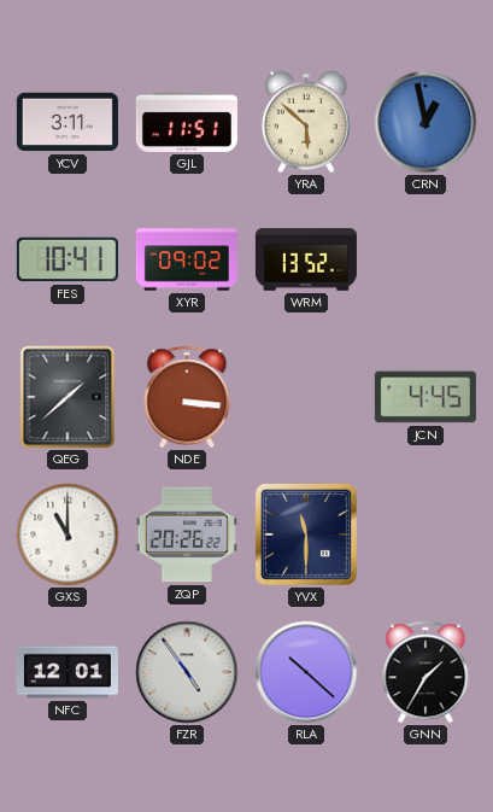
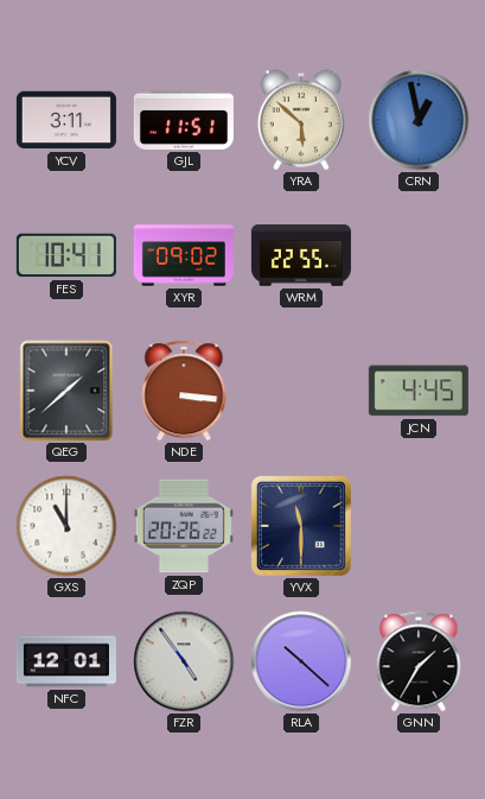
WRM: 13:52 -> 22:55 (301, 255)
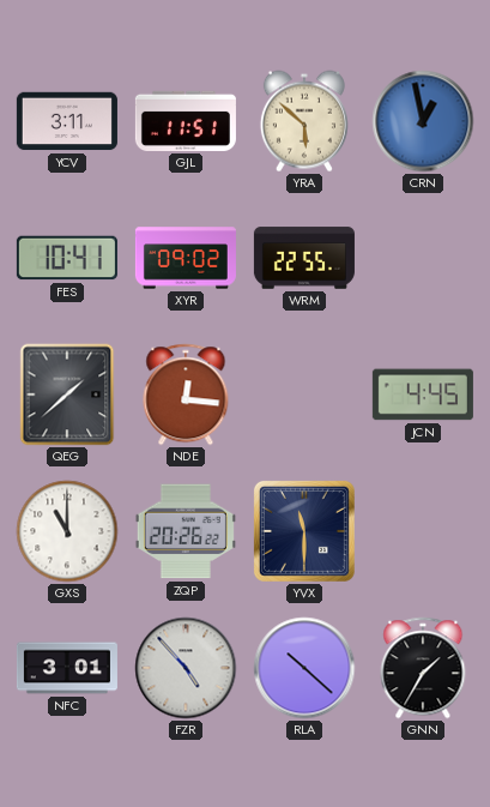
NDE: 3:16 -> 12:16 (186, 395)
NFC: 12:01 -> 3:01 (67, 668)
FZR: 4:54 -> 4:53 (186, 668)
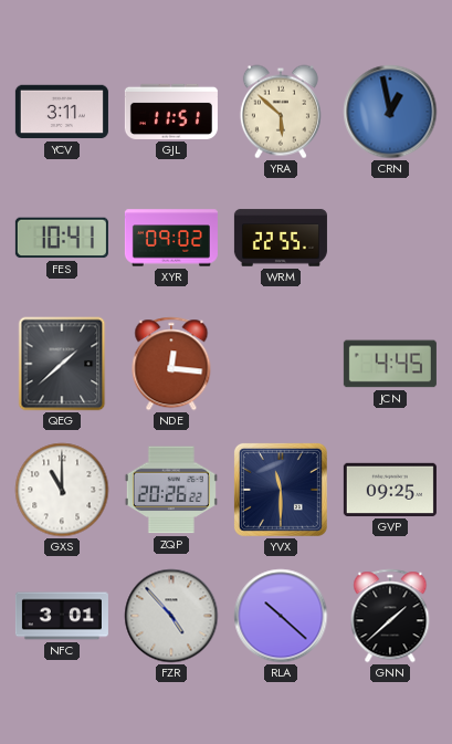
GVP: none -> 09:25 (390, 490)
GNN: 1:35 -> 1:38 (390, 616)
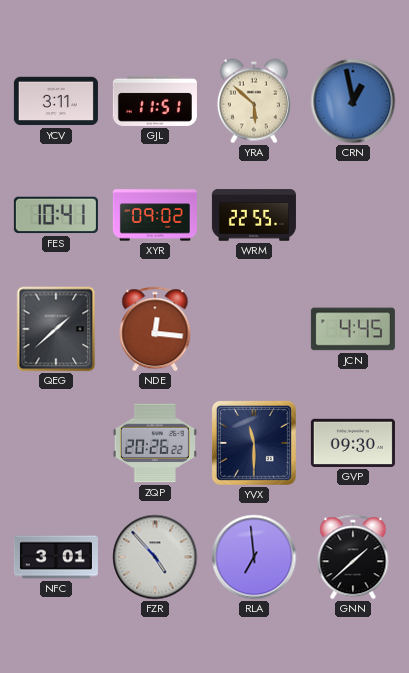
GXS: 11:00 -> none (62, 490)
GVP: 09:25 -> 09:30 (353, 443)
RLA: 10:22 -> 6:59 (254, 557)
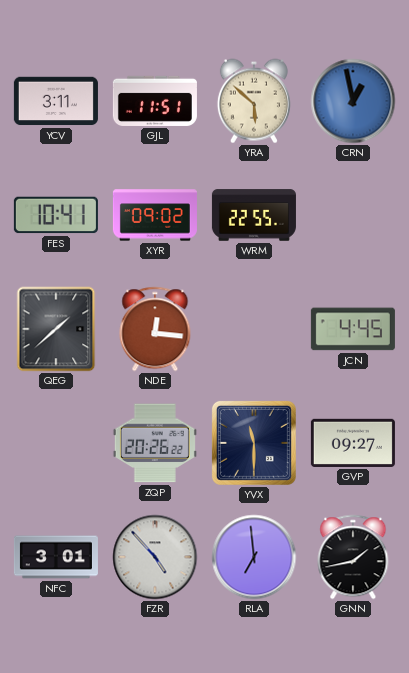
GVP: 09:30 -> 09:27 (353, 443)
GNN: 1:38 -> 1:43 (353, 557)
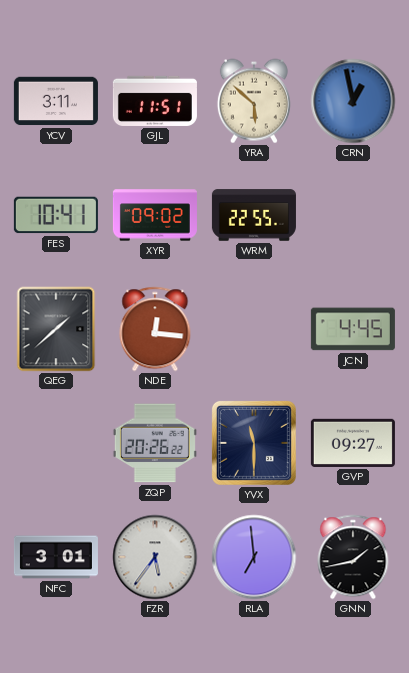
FZR: 4:53 -> 5:36 (155, 557)
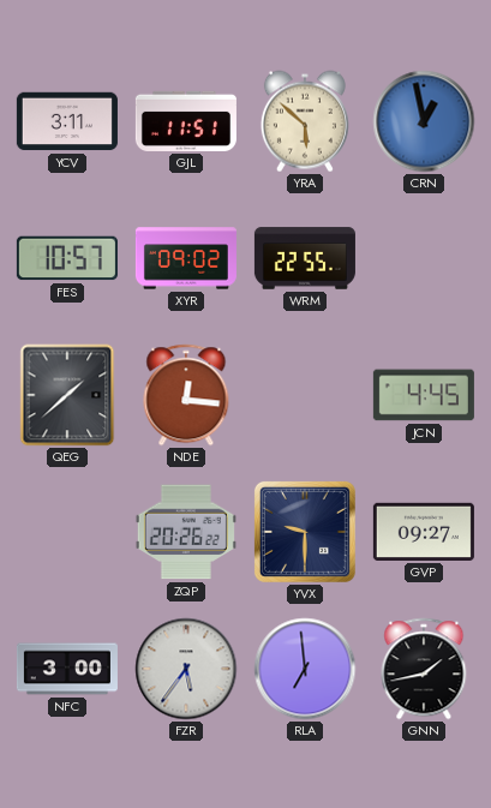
FES: 10:41 -> 10:57 (67, 258)
YVX: 11:30 -> 9:30 (305, 532)
NFC: 3:01 -> 3:00 (67, 669)
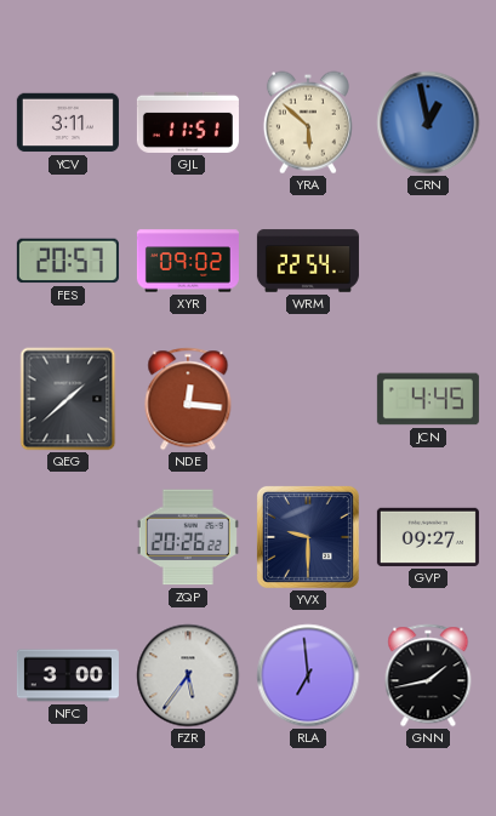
FES: 10:57 -> 20:57 (68, 261)
WRM: 22:55 -> 22:54 (308, 261)
